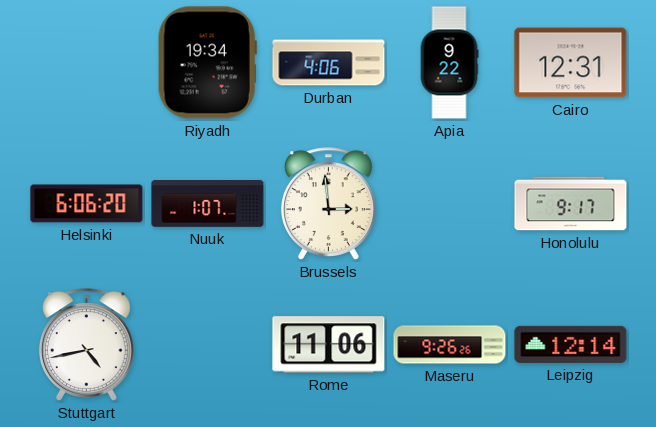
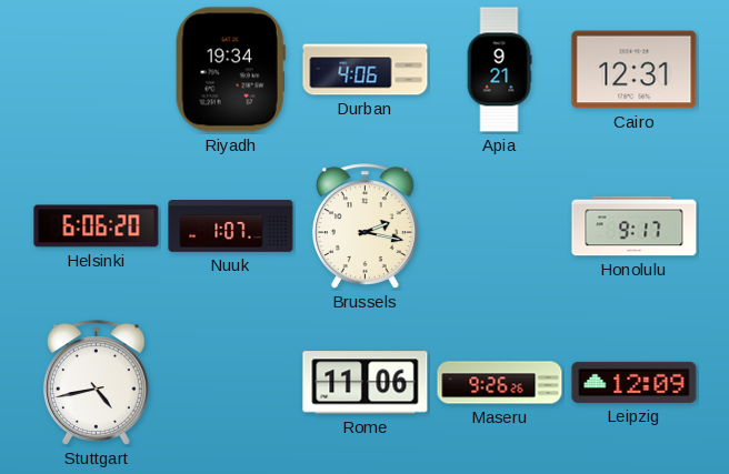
Apia: 9:22 -> 9:21 (499, 70)
Brussels: 2:59 -> 2:17 (364, 226)
Leipzig: 12:14 -> 12:09 (635, 382)
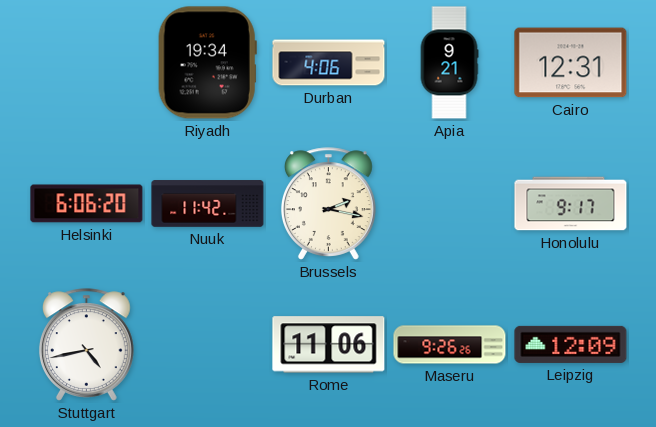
Nuuk: 1:07 -> 11:42 (208, 204)
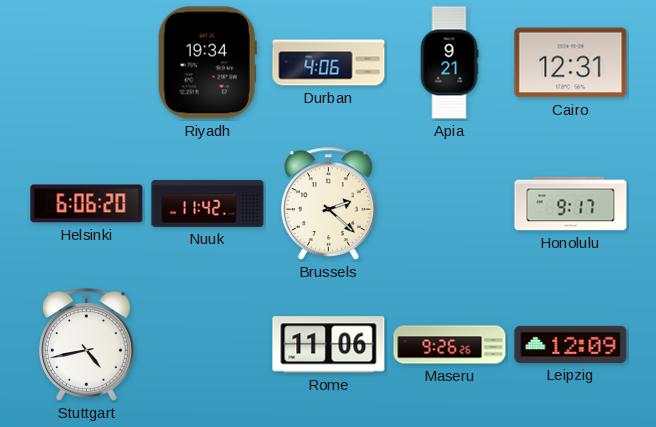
Brussels: 2:17 -> 2:22 (328, 204)
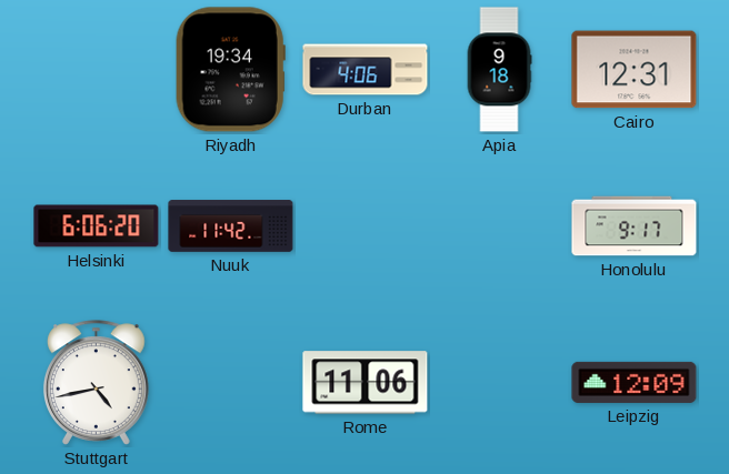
Apia: 9:21 -> 9:18 (499, 70)
Brussels: 2:22 -> none (328, 204)
Maseru: 9:26 -> none (450, 345)
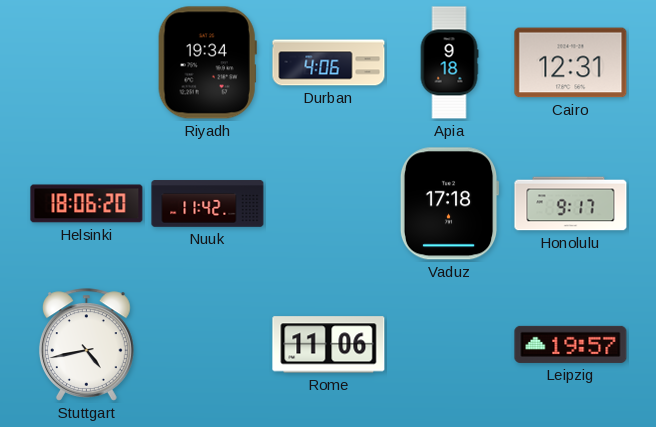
Helsinki: 6:06 -> 18:06 (87, 204)
Vaduz: none -> 17:18 (449, 204)
Leipzig: 12:09 -> 19:57 (571, 344)
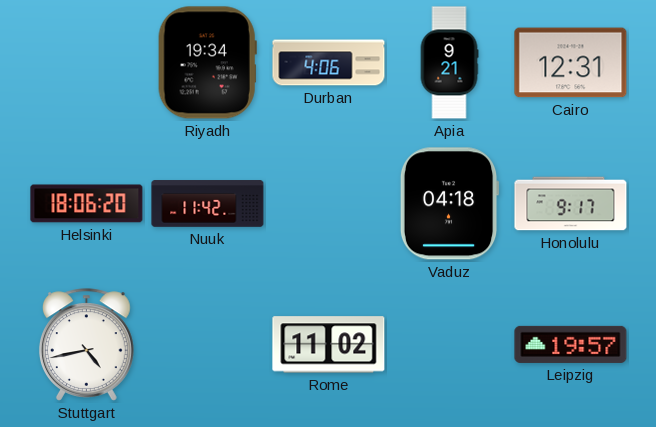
Apia: 9:18 -> 9:21 (449, 63)
Vaduz: 17:18 -> 04:18 (449, 204)
Rome: 11:06 -> 11:02 (329, 345)
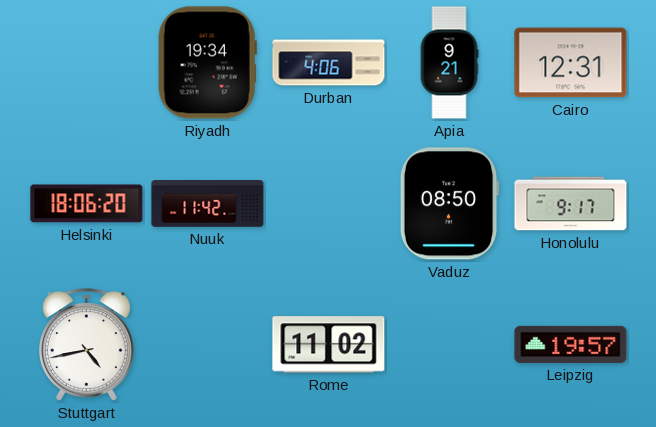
Vaduz: 04:18 -> 08:50 (449, 204)
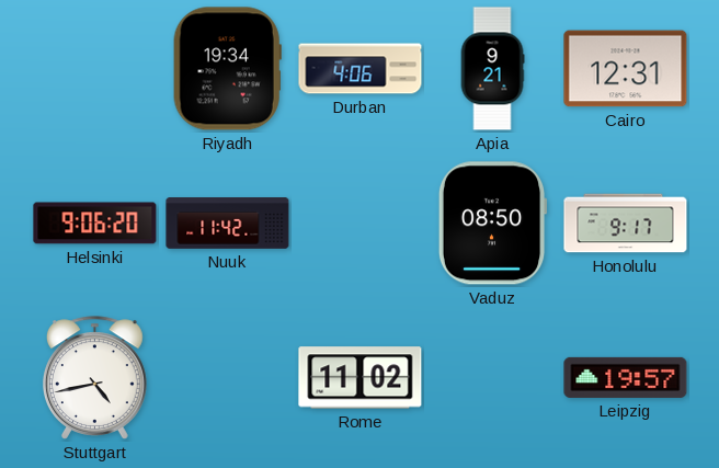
Helsinki: 18:06 -> 9:06 (95, 224)
